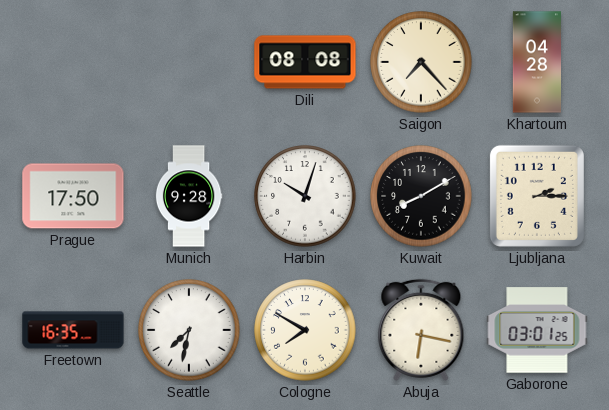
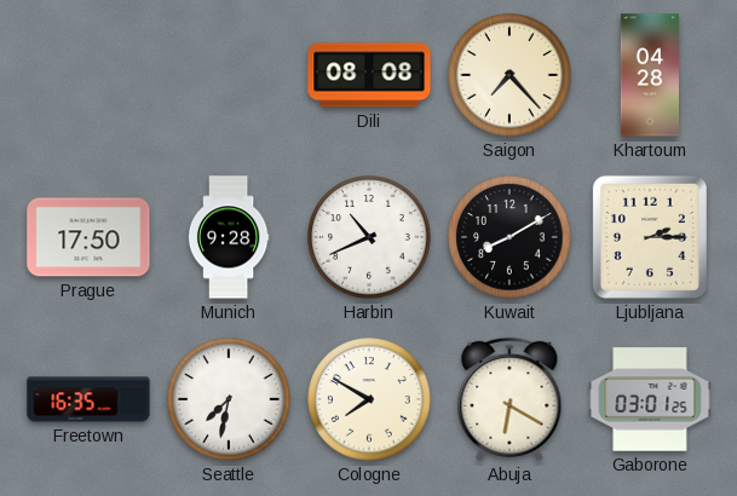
Harbin: 10:03 -> 10:41 (369, 237)
Abuja: 6:17 -> 6:20 (509, 399)
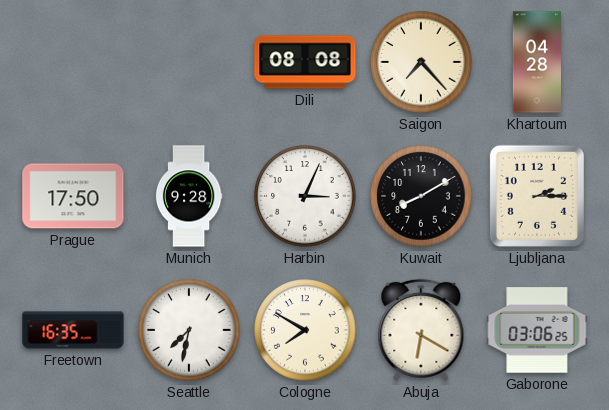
Harbin: 10:41 -> 3:04 (305, 196)
Gaborone: 03:01 -> 03:06 (537, 330)
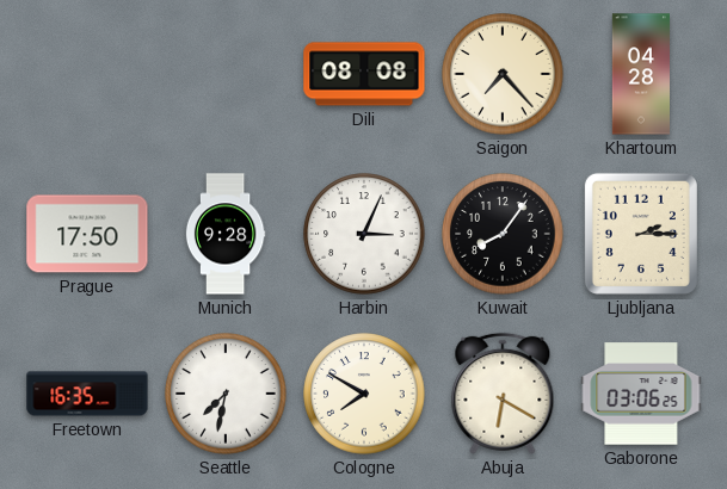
Kuwait: 8:10 -> 8:06 (503, 234)
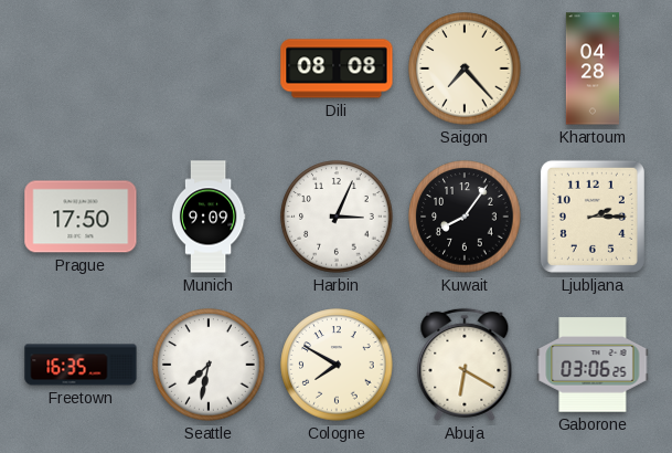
Munich: 9:28 -> 9:09 (209, 217)
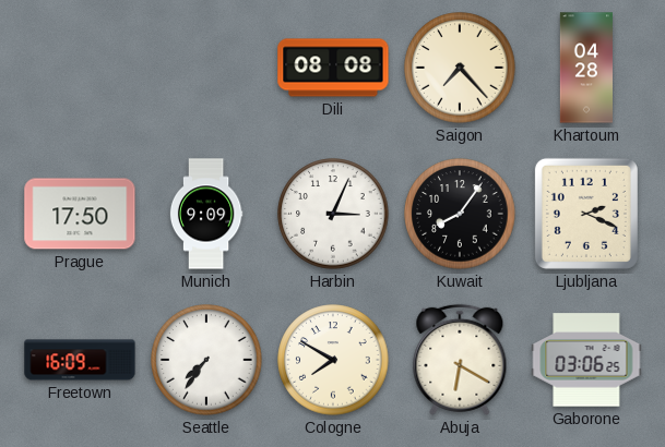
Ljubljana: 2:15 -> 2:19 (586, 214)
Freetown: 16:35 -> 16:09 (80, 360)
Seattle: 7:32 -> 7:36 (206, 360)
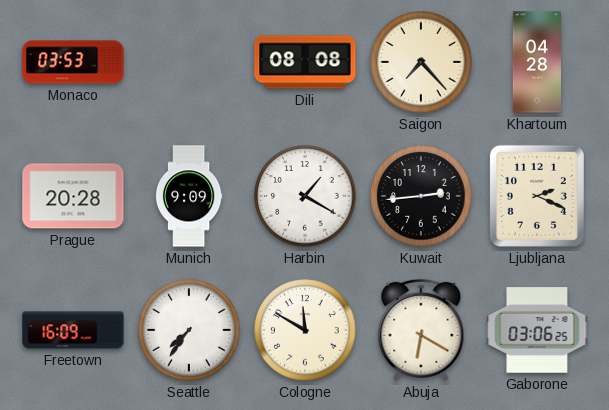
Monaco: none -> 03:53 (73, 62)
Prague: 17:50 -> 20:28 (73, 196)
Harbin: 3:04 -> 1:20 (305, 196)
Kuwait: 8:06 -> 2:44 (421, 196)
Cologne: 7:50 -> 11:50 (305, 330)
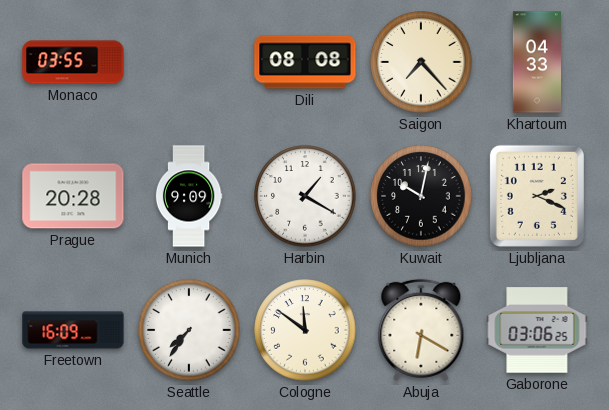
Monaco: 03:53 -> 03:55 (73, 62)
Khartoum: 04:28 -> 04:33 (536, 62)
Kuwait: 2:44 -> 10:02 (421, 196)
Cologne: 11:50 -> 11:51 (305, 330)
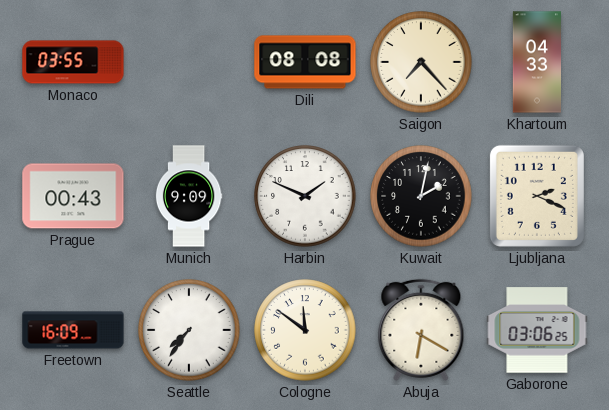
Prague: 20:28 -> 00:43 (73, 196)
Harbin: 1:20 -> 1:49 (305, 196)
Kuwait: 10:02 -> 2:02 (421, 196)
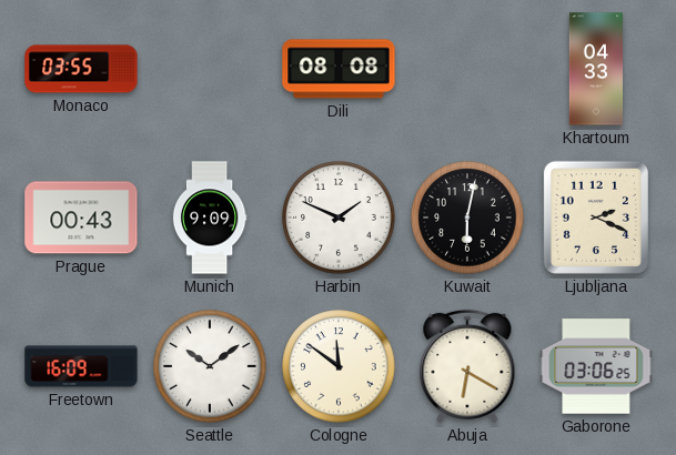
Saigon: 7:23 -> none (421, 62)
Kuwait: 2:02 -> 6:02 (467, 218)
Seattle: 7:36 -> 10:09 (210, 366)
